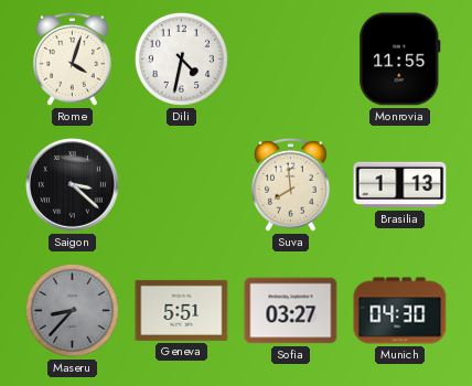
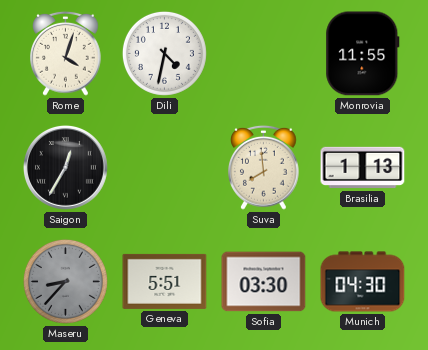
Saigon: 3:22 -> 12:35 (66, 168)
Sofia: 03:27 -> 03:30 (264, 282)
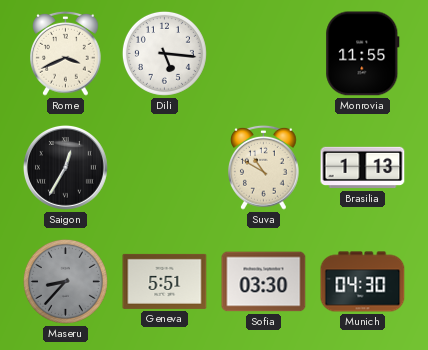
Rome: 4:03 -> 3:41 (66, 53)
Dili: 4:32 -> 5:16 (164, 53)
Suva: 7:59 -> 10:50 (264, 167)
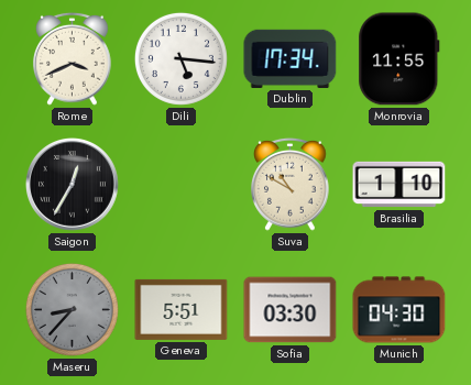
Dublin: none -> 17:34 (291, 58)
Brasilia: 1:13 -> 1:10 (399, 185)
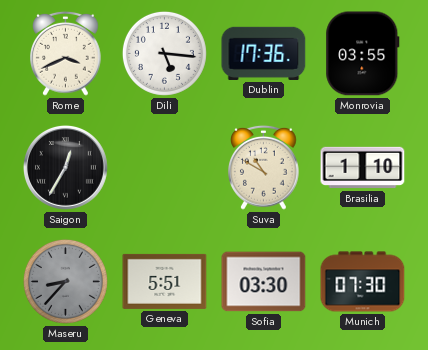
Dublin: 17:34 -> 17:36 (264, 53)
Monrovia: 11:55 -> 03:55 (363, 54)
Munich: 04:30 -> 07:30 (363, 282)
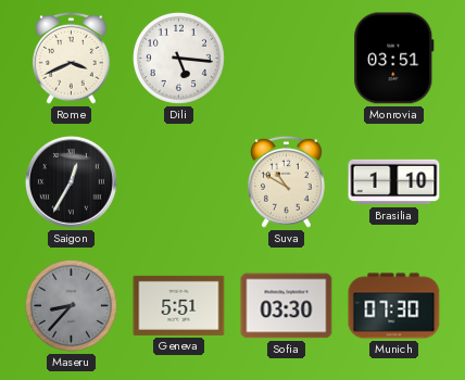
Dublin: 17:36 -> none (264, 53)
Monrovia: 03:55 -> 03:51 (394, 59)
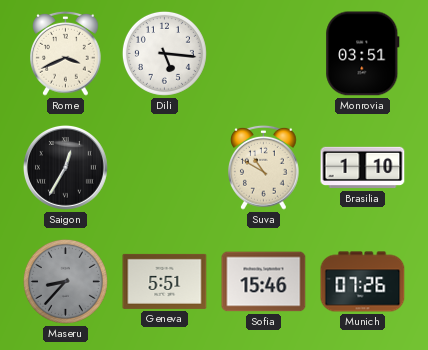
Sofia: 03:30 -> 15:46 (264, 282)
Munich: 07:30 -> 07:26 (363, 282)
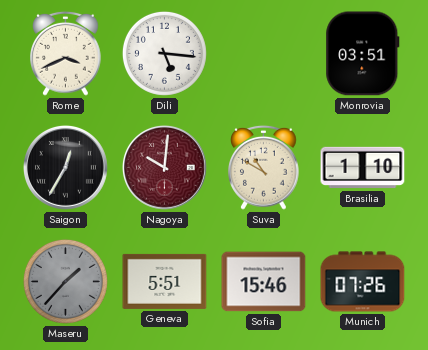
Nagoya: none -> 10:01 (165, 168)
Maseru: 8:37 -> 1:37 (65, 281)
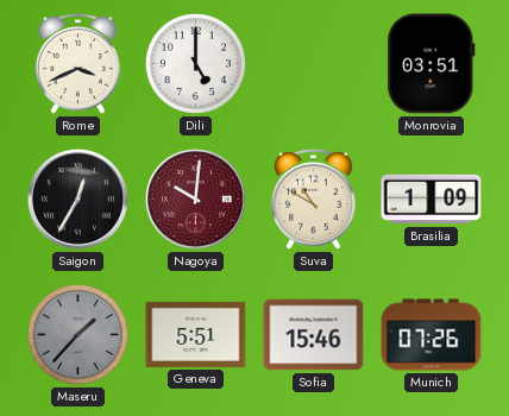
Dili: 5:16 -> 5:00 (195, 63)
Brasilia: 1:10 -> 1:09 (432, 200)
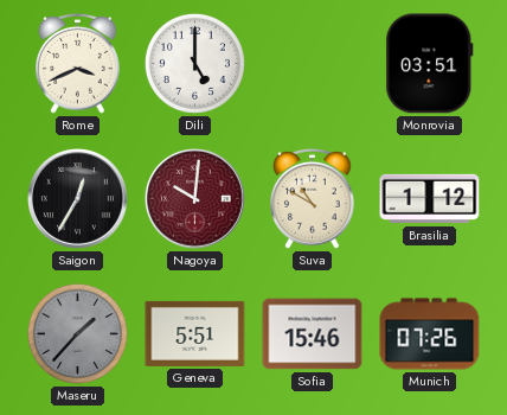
Brasilia: 1:09 -> 1:12 (430, 199)
